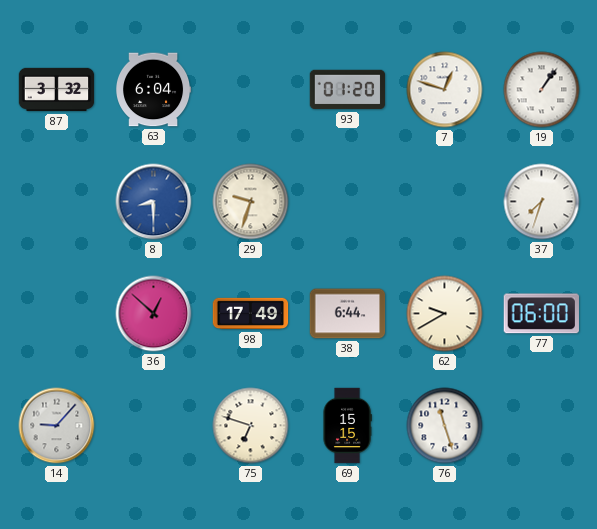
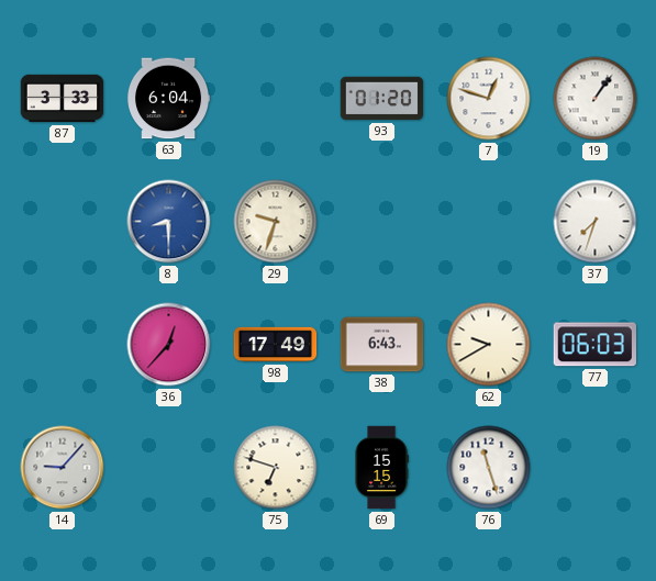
87: 3:32 -> 3:33 (63, 99)
36: 12:52 -> 12:37 (169, 345)
38: 6:44 -> 6:43 (382, 345)
77: 06:00 -> 06:03 (594, 345)
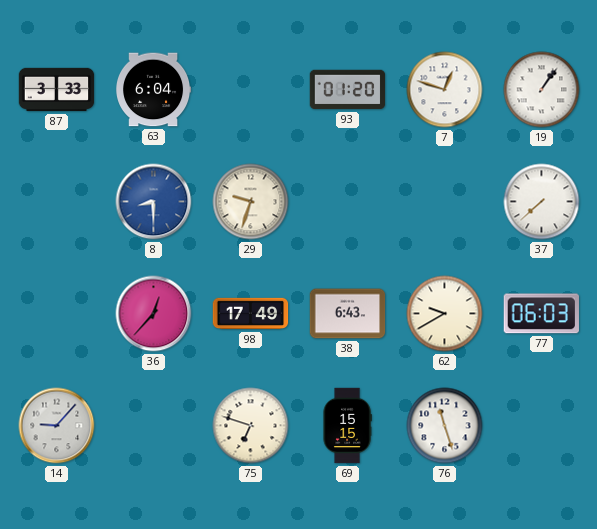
37: 7:33 -> 7:38 (542, 202)
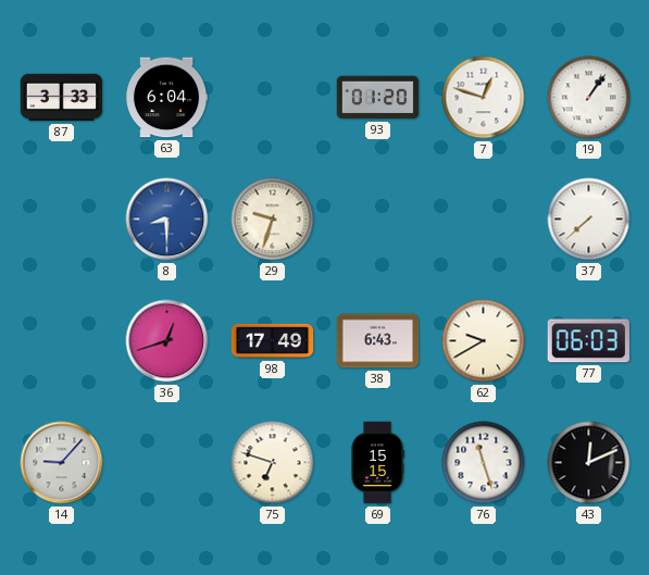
36: 12:37 -> 12:42 (167, 341)
43: none -> 12:11 (589, 463)
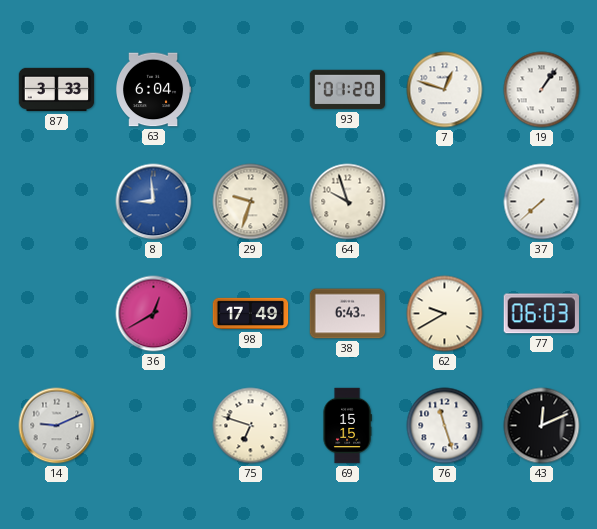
8: 8:30 -> 8:59 (154, 202)
64: none -> 9:57 (348, 202)
36: 12:42 -> 12:40 (154, 314)
14: 9:07 -> 9:11 (57, 426)
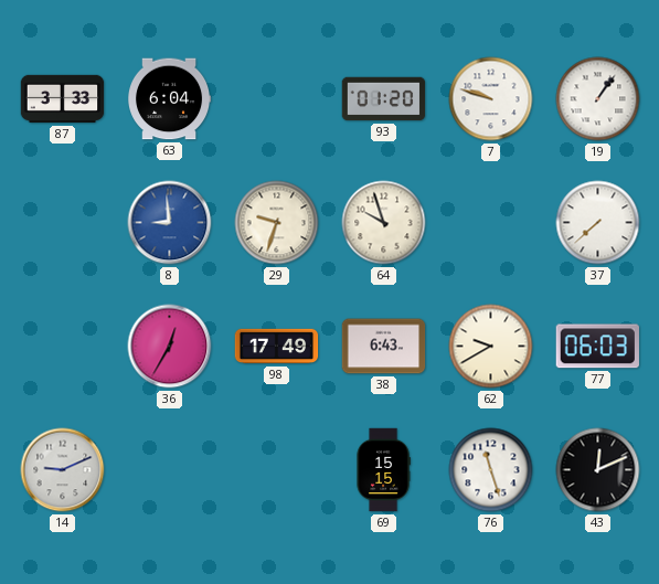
7: 12:48 -> 9:48 (491, 99)
36: 12:40 -> 12:35 (170, 347)
75: 6:48 -> none (251, 426)
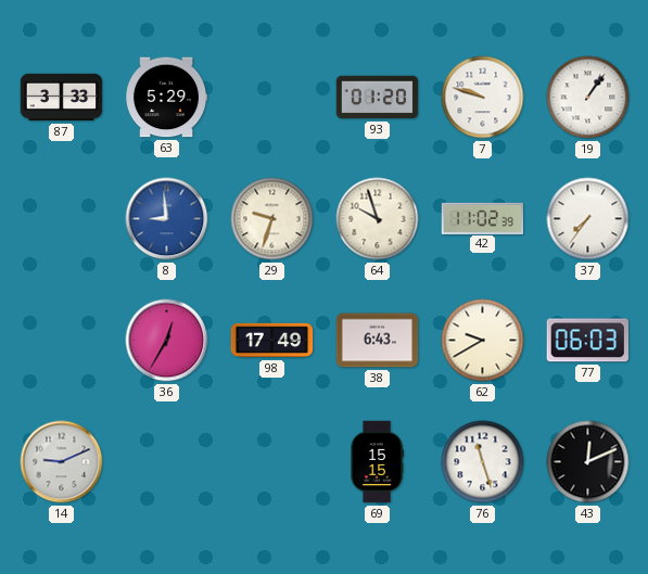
63: 6:04 -> 5:29 (167, 98)
42: none -> 11:02 (483, 218)
37: 7:38 -> 7:36 (588, 219)
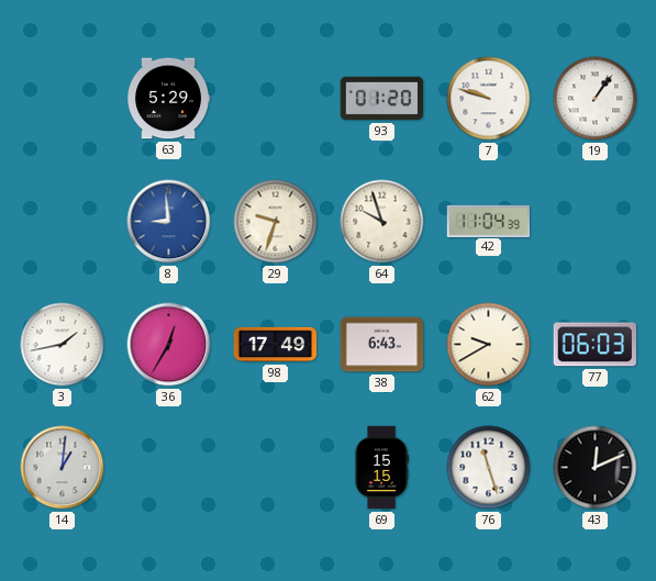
87: 3:33 -> none (62, 98)
42: 11:02 -> 11:04 (489, 221)
37: 7:36 -> none (588, 219)
3: none -> 1:43 (63, 345)
14: 9:11 -> 1:01 (63, 468)
